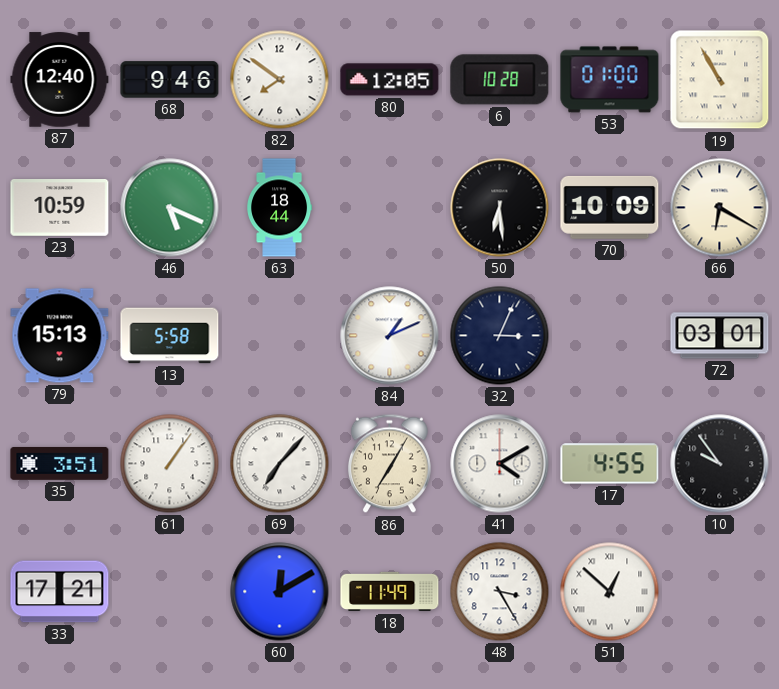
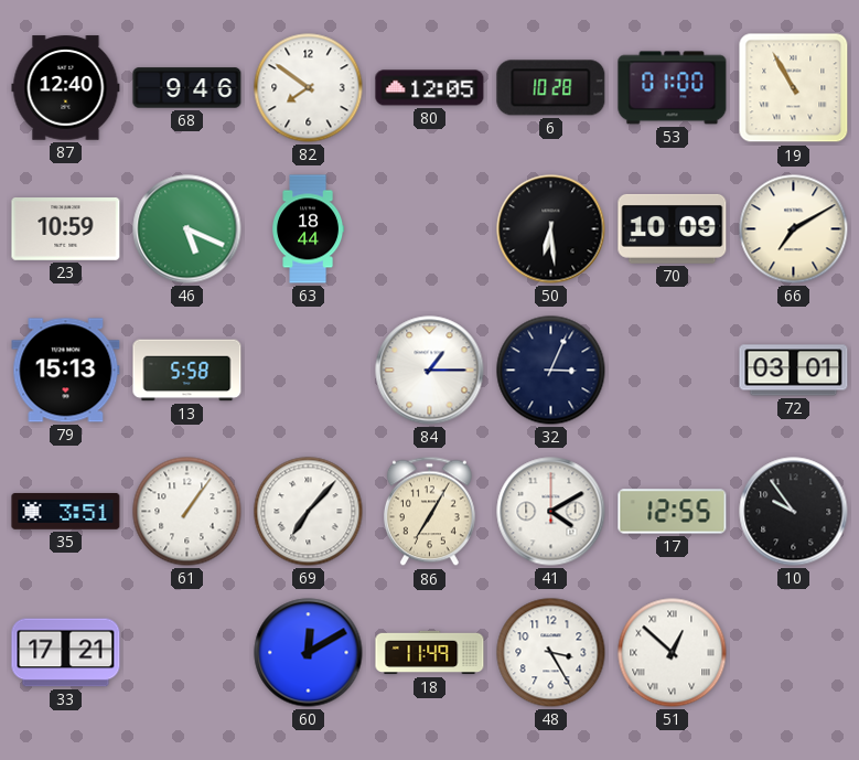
66: 6:20 -> 7:10 (794, 229)
84: 1:11 -> 1:15 (430, 371)
17: 4:55 -> 12:55 (673, 512)
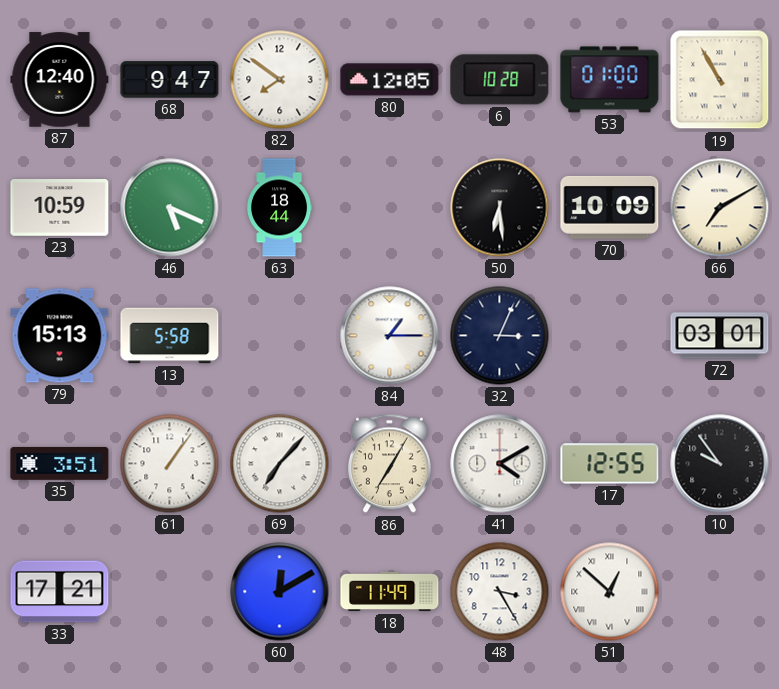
68: 9:46 -> 9:47 (170, 80)
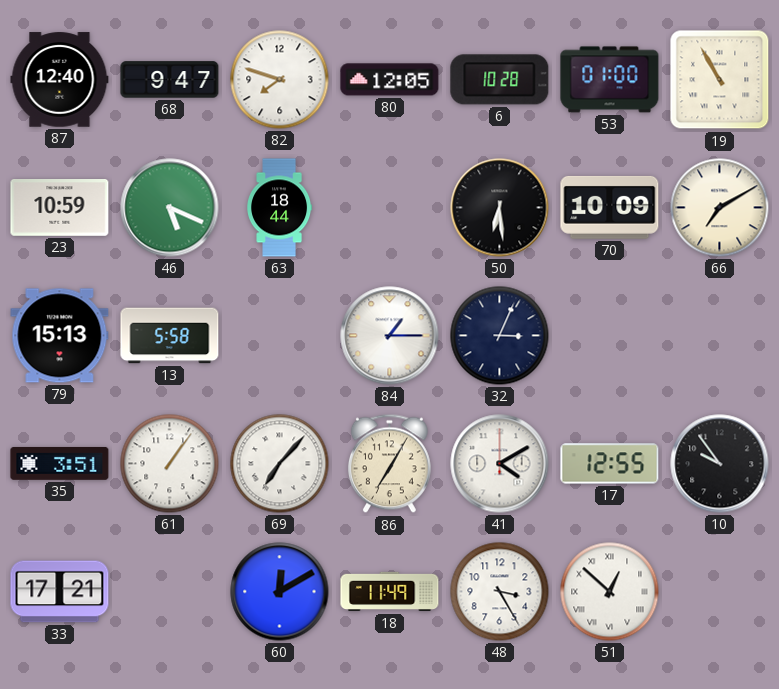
82: 7:51 -> 7:48 (280, 80)
72: 03:01 -> none (720, 336)
